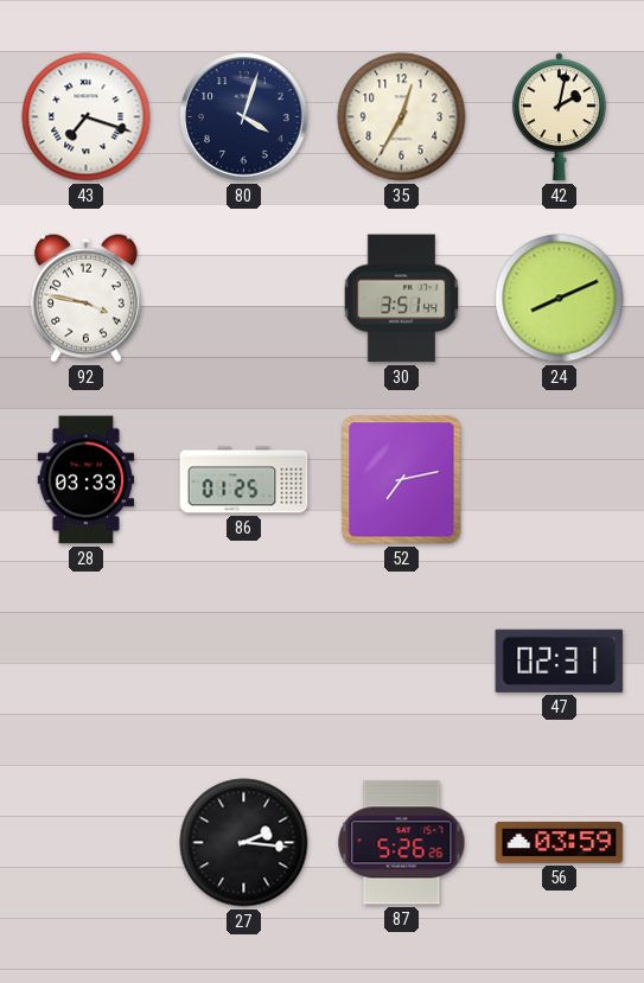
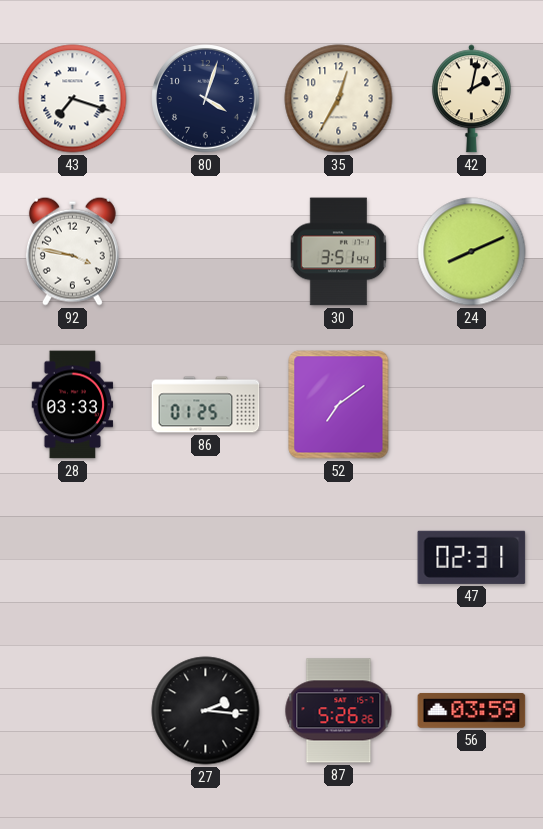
52: 7:13 -> 7:09 (339, 405)
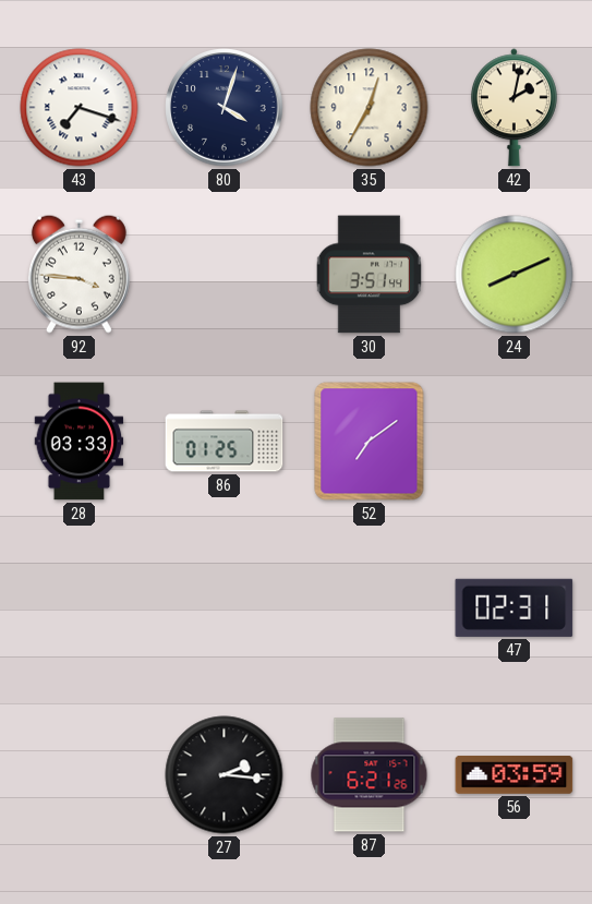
92: 3:47 -> 3:46 (78, 274)
87: 5:26 -> 6:21 (370, 775)
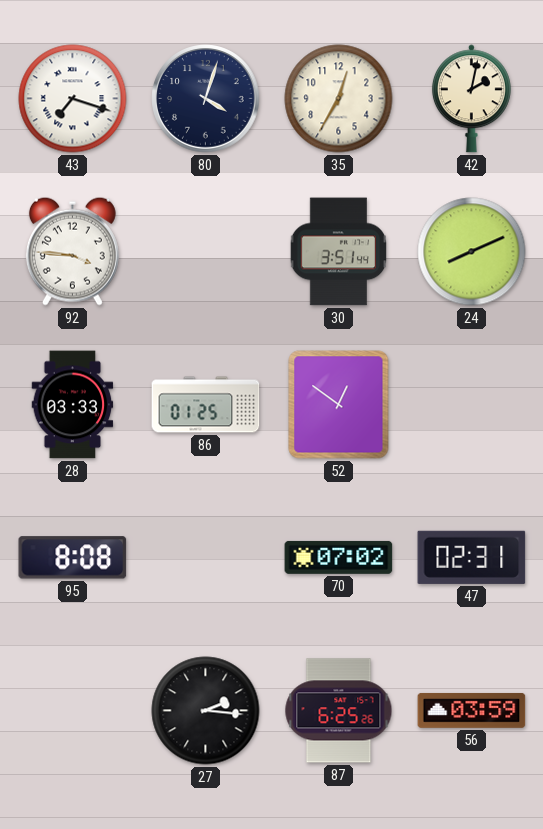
52: 7:09 -> 12:51 (339, 405)
95: none -> 8:08 (73, 558)
70: none -> 07:02 (339, 557)
87: 6:21 -> 6:25 (339, 711)
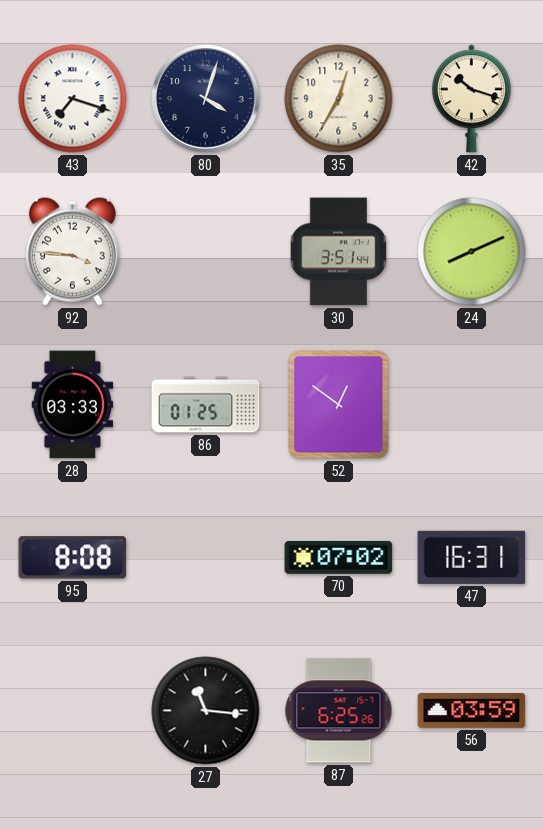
42: 2:02 -> 10:18 (471, 99)
47: 02:31 -> 16:31 (472, 557)
27: 2:16 -> 11:16 (206, 711)
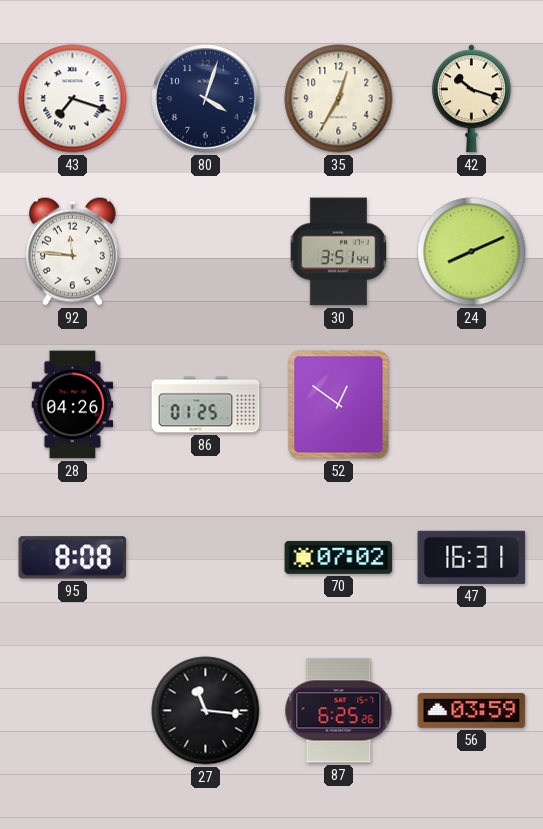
92: 3:46 -> 11:46 (72, 251)
28: 03:33 -> 04:26 (73, 405)
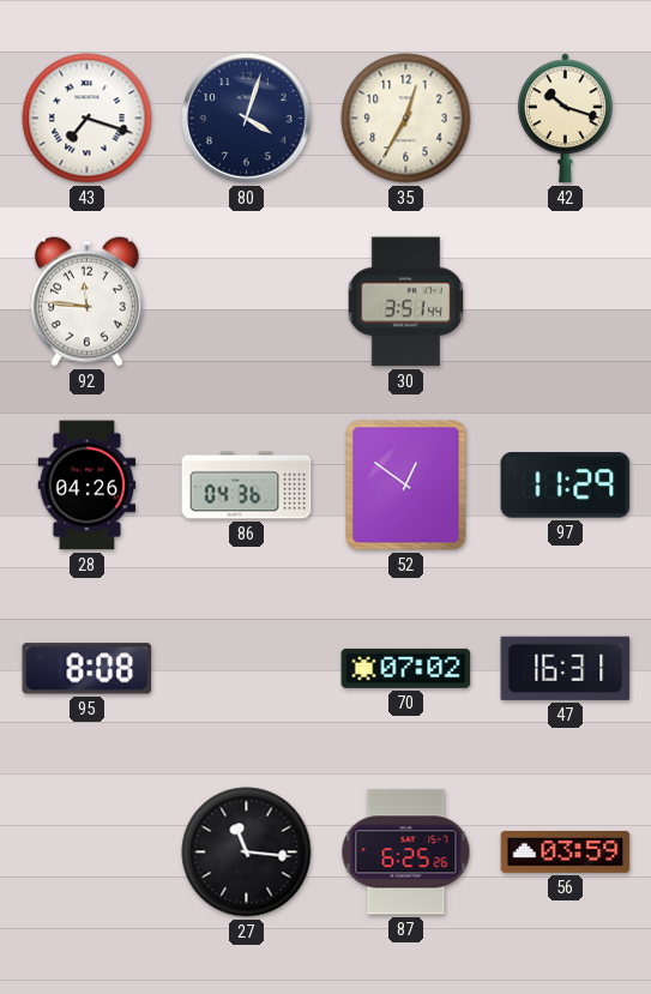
24: 8:11 -> none (472, 252)
86: 01:25 -> 04:36 (247, 486)
97: none -> 11:29 (566, 486)
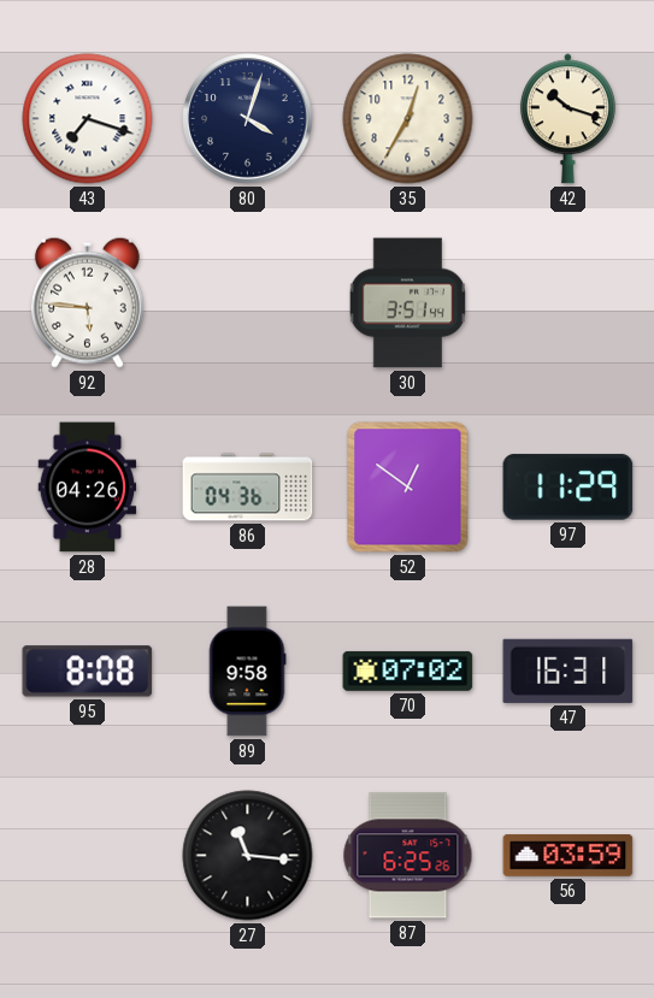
92: 11:46 -> 5:46 (87, 302)
89: none -> 9:58 (247, 672)
